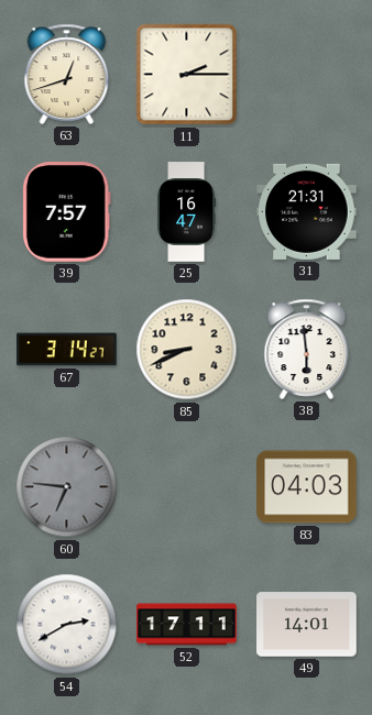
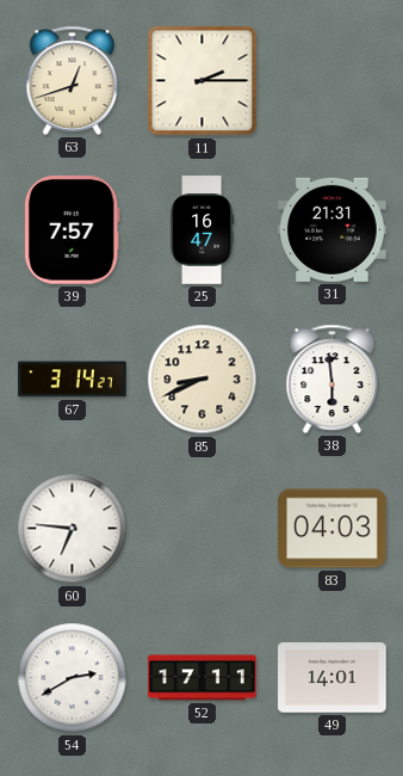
60 dial: grey -> white (73, 529)
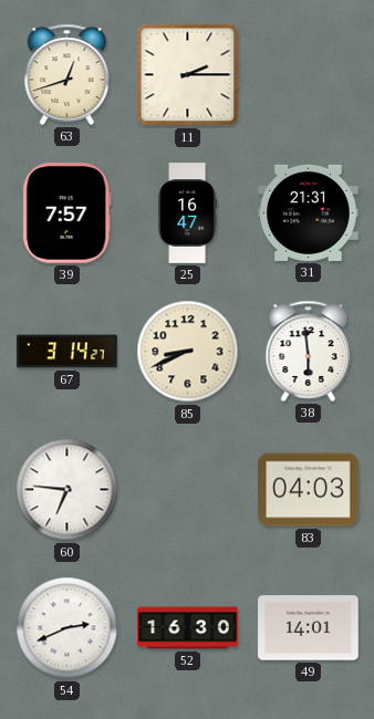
54: 2:40 -> 2:41 (67, 628)
52: 17:11 -> 16:30 (188, 628)
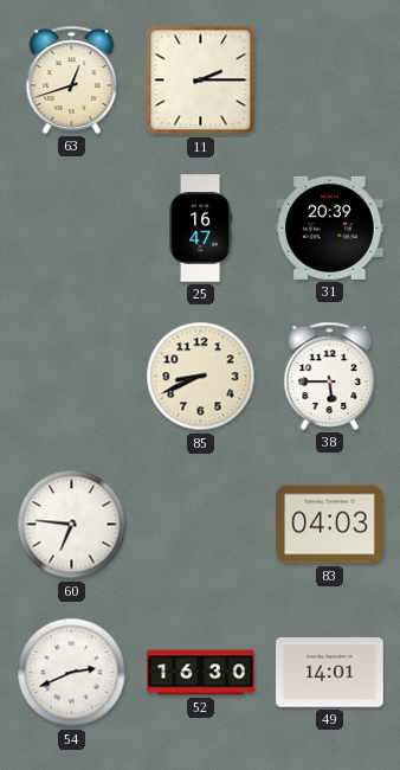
39: 7:57 -> none (66, 213)
31: 21:31 -> 20:39 (330, 227)
67: 3:14 -> none (67, 352)
38: 5:59 -> 5:45 (330, 376)
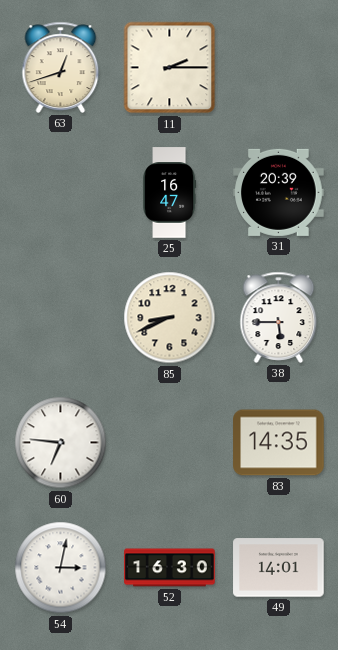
83: 04:03 -> 14:35 (279, 443)
54: 2:41 -> 3:02 (61, 568)
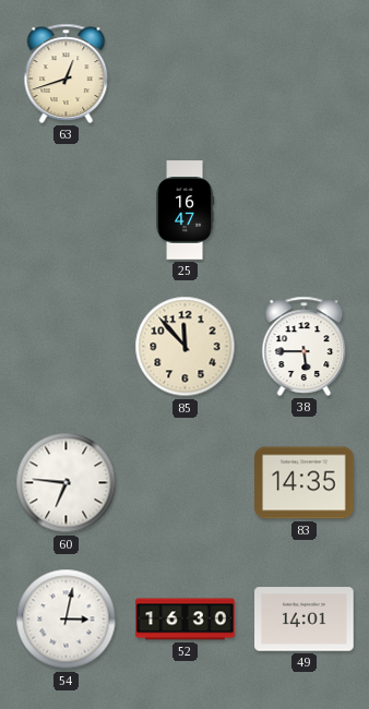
11: 2:15 -> none (170, 68)
31: 20:39 -> none (279, 192)
85: 8:41 -> 11:53 (186, 347)
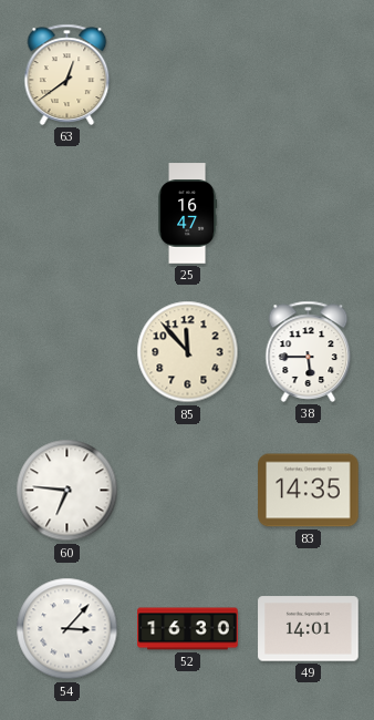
63: 12:42 -> 12:39 (67, 74)
54: 3:02 -> 3:07 (67, 629)
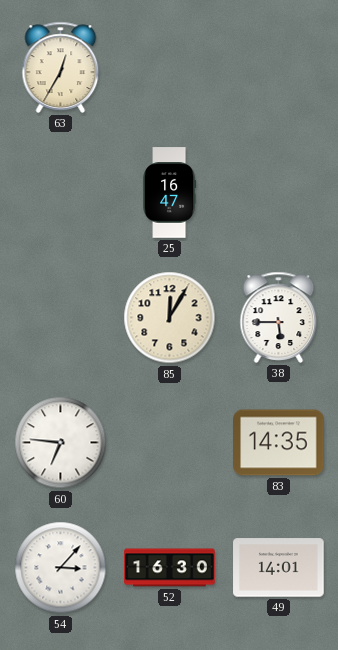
63: 12:39 -> 12:35 (61, 67)
85: 11:53 -> 12:05 (170, 318)
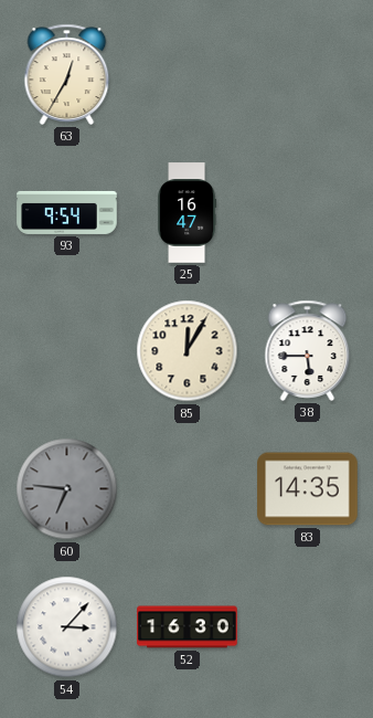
93: none -> 9:54 (67, 212)
60 dial: white -> grey (67, 489)
49: 14:01 -> none (279, 568)
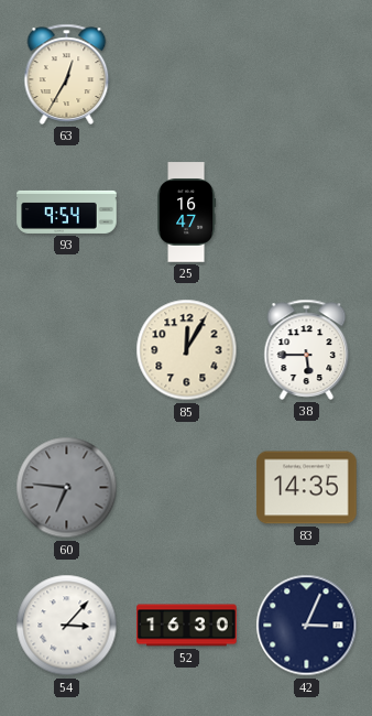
42: none -> 3:04 (307, 626)
